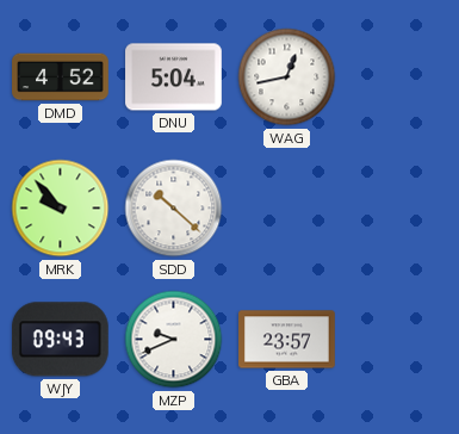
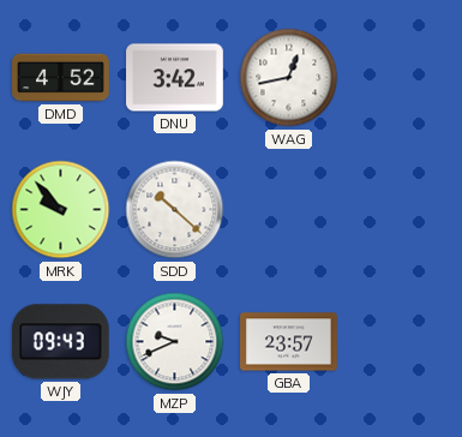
DNU: 5:04 -> 3:42 (175, 78)
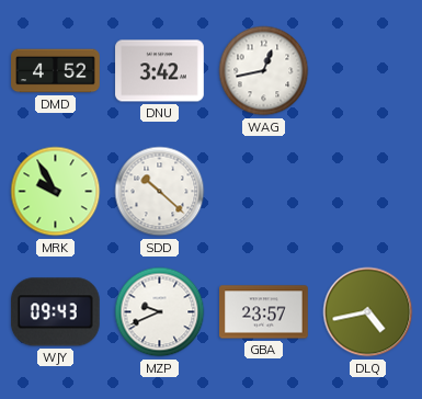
MRK: 9:53 -> 9:55 (56, 192)
DLQ: none -> 4:43 (368, 312)
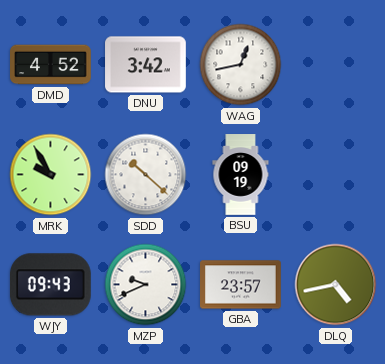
BSU: none -> 09:19 (241, 175)
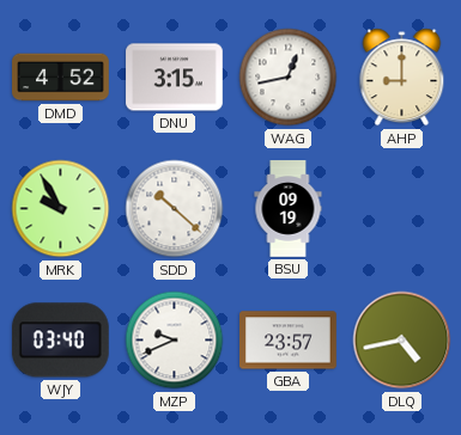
DNU: 3:42 -> 3:15 (175, 78)
AHP: none -> 9:00 (402, 78)
WJY: 09:43 -> 03:40 (60, 341)
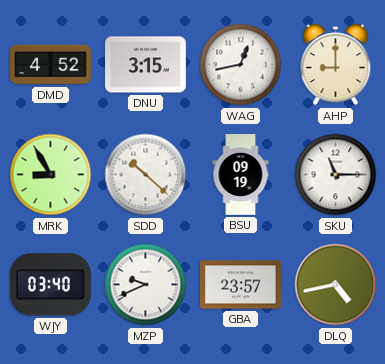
MRK: 9:55 -> 8:55 (51, 175)
SKU: none -> 11:15 (336, 175)
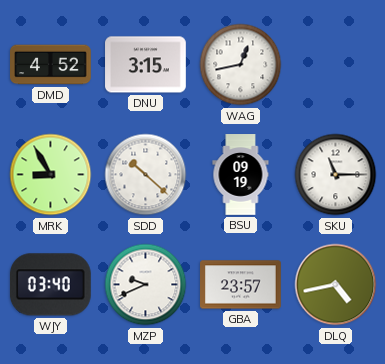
AHP: 9:00 -> none (336, 65)
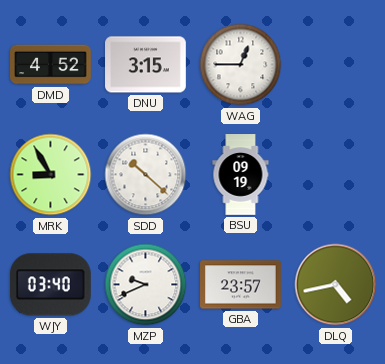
WAG: 12:43 -> 12:45 (241, 65)
SKU: 11:15 -> none (336, 175)
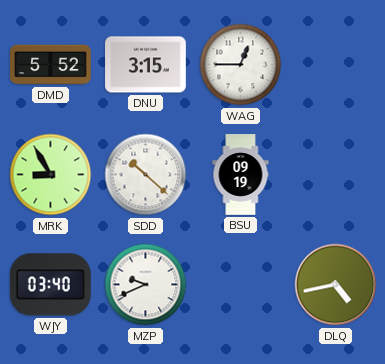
DMD: 4:52 -> 5:52 (51, 65)
GBA: 23:57 -> none (241, 285)
